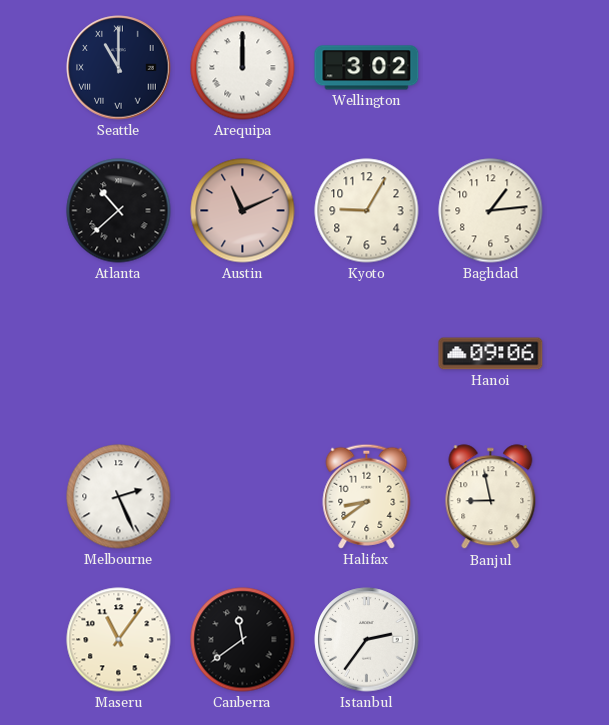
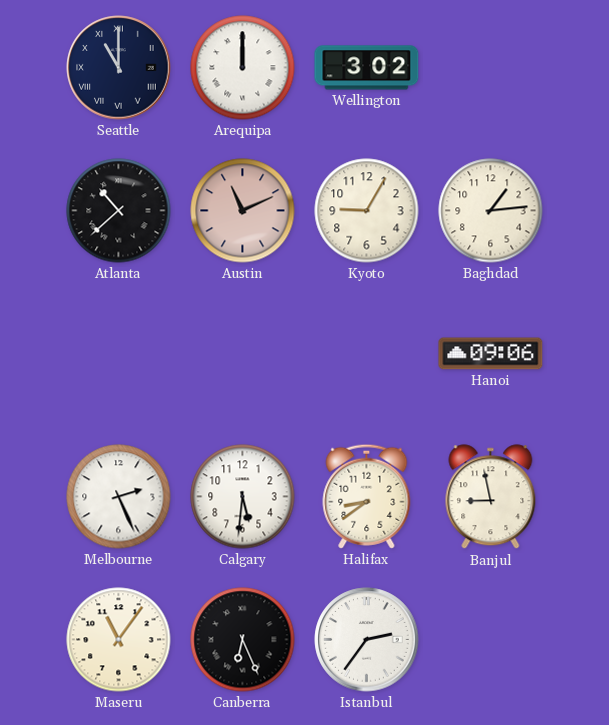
Calgary: none -> 5:31 (243, 497)
Canberra: 11:39 -> 6:26 (243, 640)
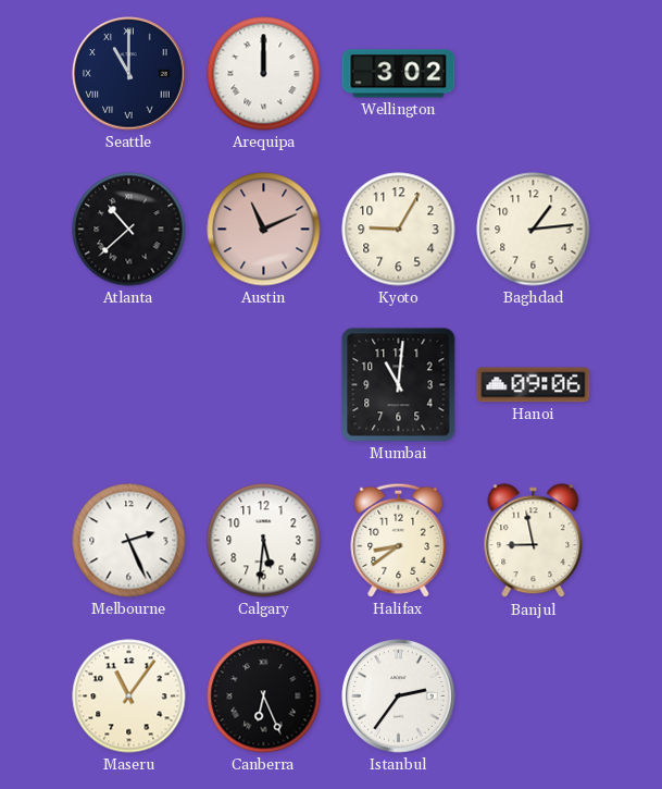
Mumbai: none -> 11:01 (399, 385)
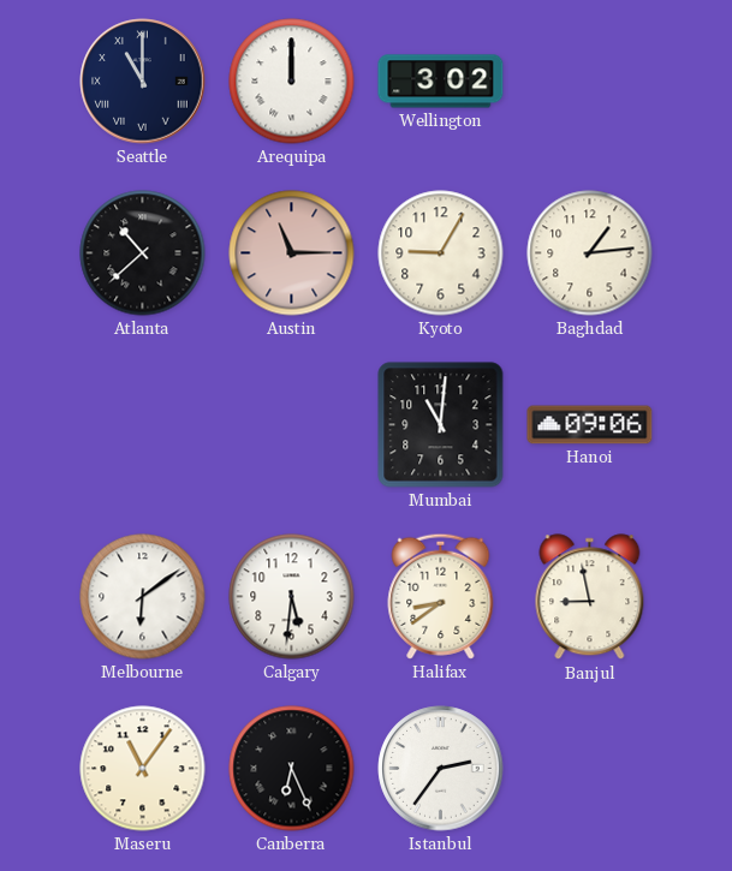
Austin: 11:11 -> 11:15 (292, 253)
Melbourne: 2:26 -> 6:09 (143, 597)
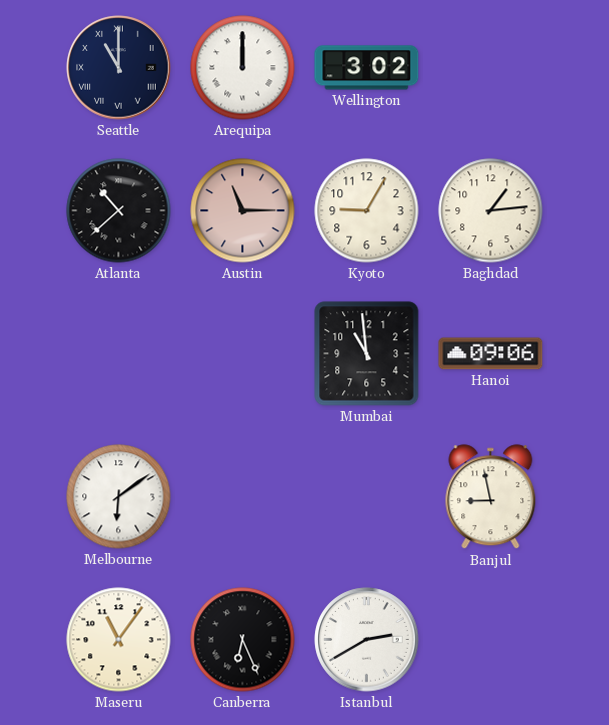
Mumbai: 11:01 -> 10:59 (367, 354)
Calgary: 5:31 -> none (292, 597)
Halifax: 8:39 -> none (441, 596)
Istanbul: 2:36 -> 2:40 (367, 640)
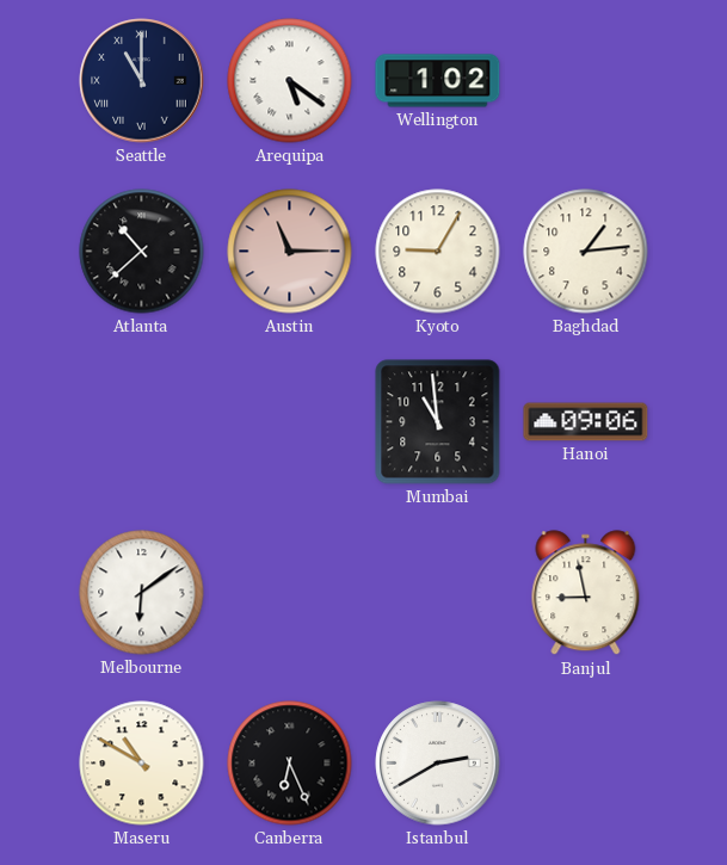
Arequipa: 12:00 -> 5:21 (290, 81)
Wellington: 3:02 -> 1:02 (438, 81)
Maseru: 11:06 -> 10:50 (142, 764)
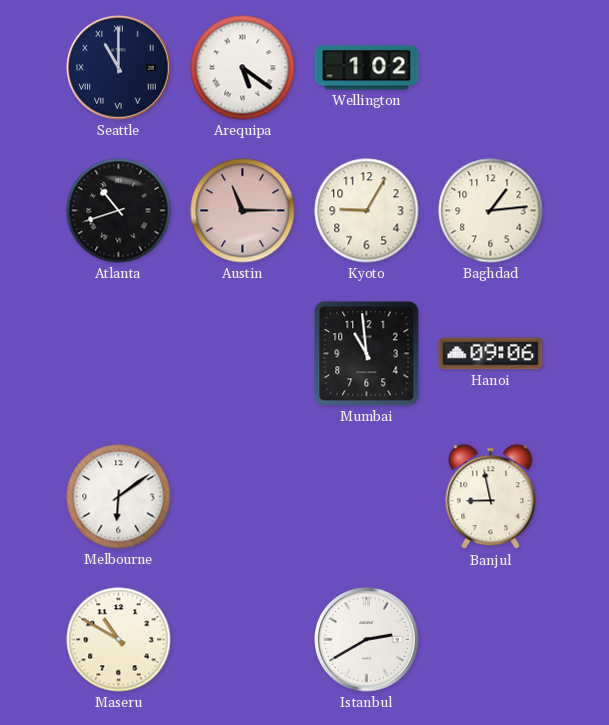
Atlanta: 10:38 -> 10:42 (119, 211)
Canberra: 6:26 -> none (290, 764)
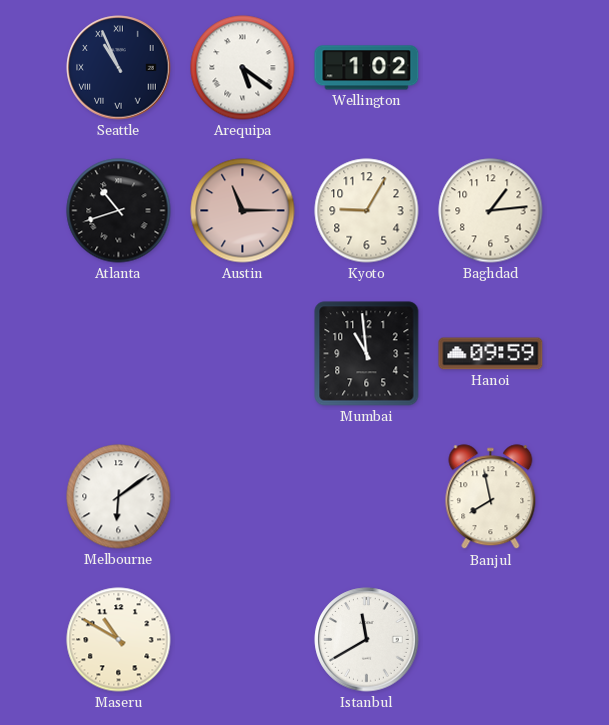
Seattle: 11:00 -> 10:56 (119, 68)
Hanoi: 09:06 -> 09:59 (491, 354)
Banjul: 8:58 -> 7:58 (491, 497)
Istanbul: 2:40 -> 11:40 (367, 640)
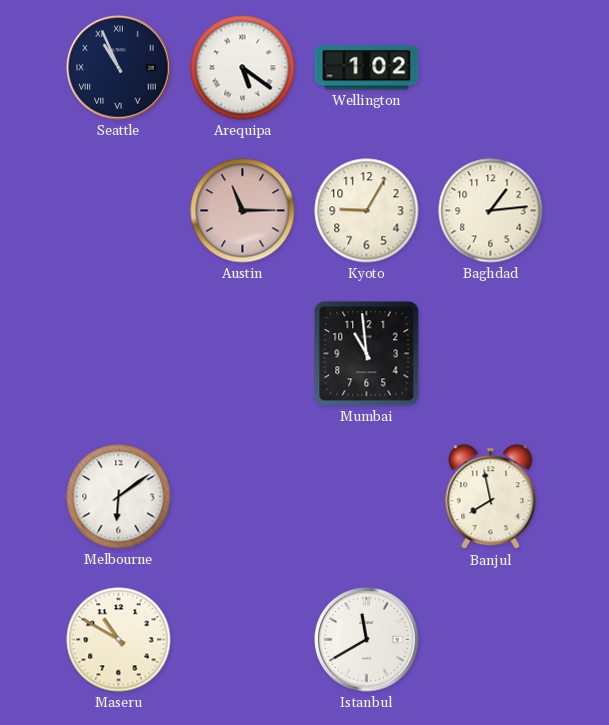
Atlanta: 10:42 -> none (119, 211)
Hanoi: 09:59 -> none (491, 354)
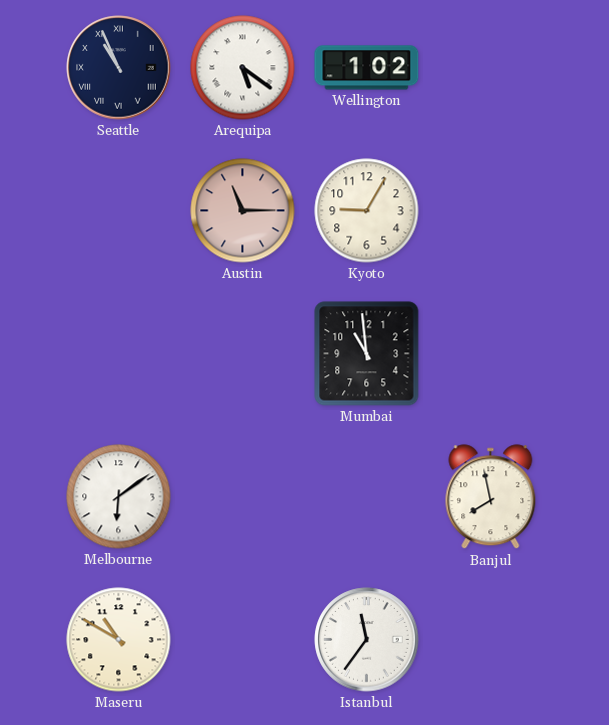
Baghdad: 1:14 -> none (491, 211)
Istanbul: 11:40 -> 11:36 (367, 640)
